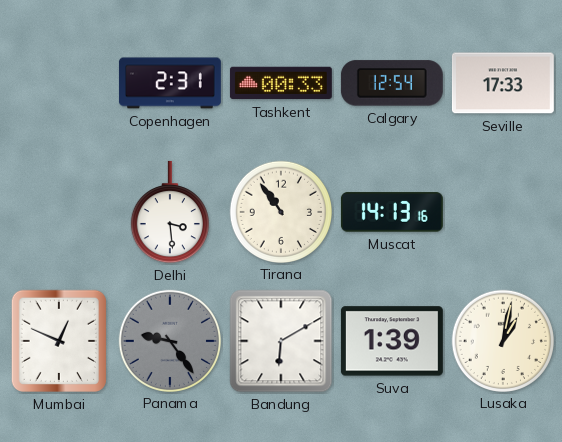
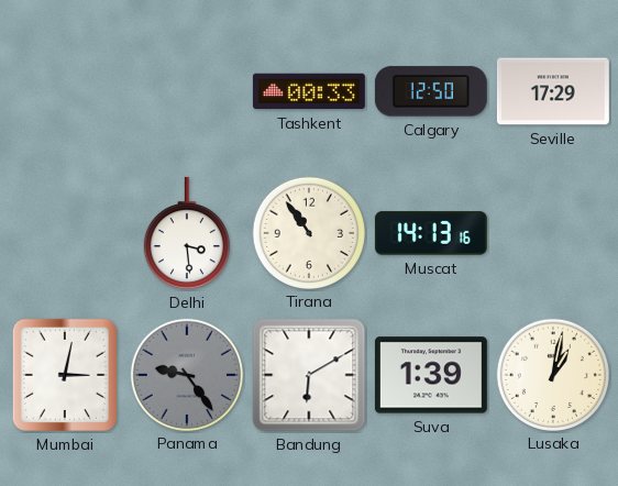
Copenhagen: 2:31 -> none (170, 83)
Calgary: 12:54 -> 12:50 (431, 91)
Seville: 17:33 -> 17:29 (553, 91)
Mumbai: 12:49 -> 3:02 (65, 375)
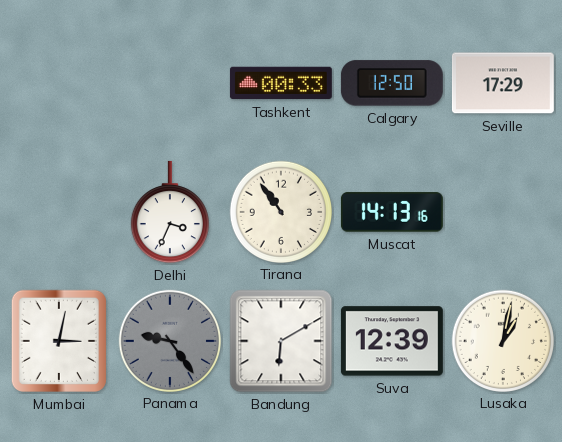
Delhi: 3:29 -> 3:34 (170, 212)
Suva: 1:39 -> 12:39 (392, 341)
